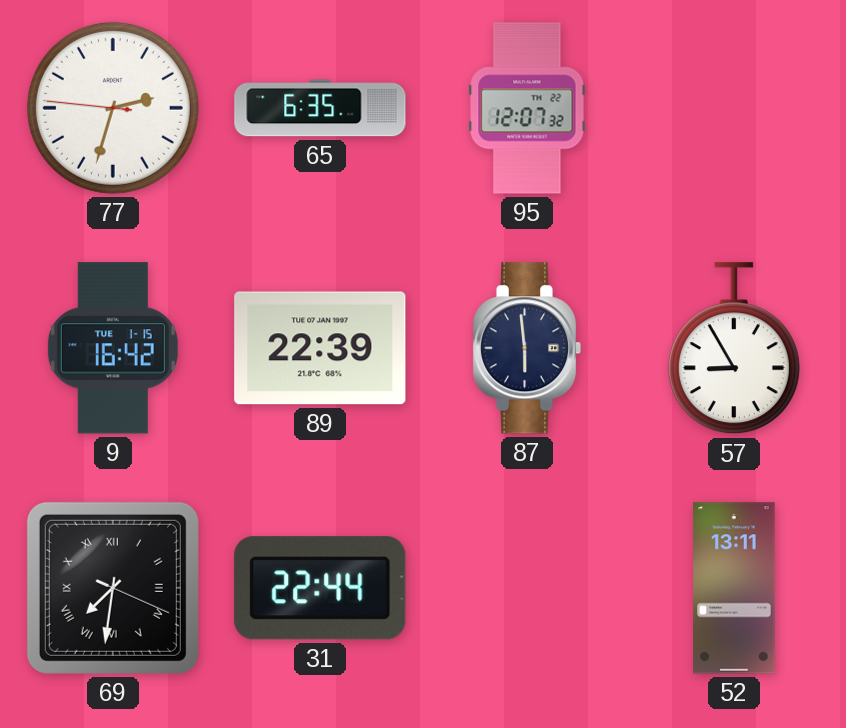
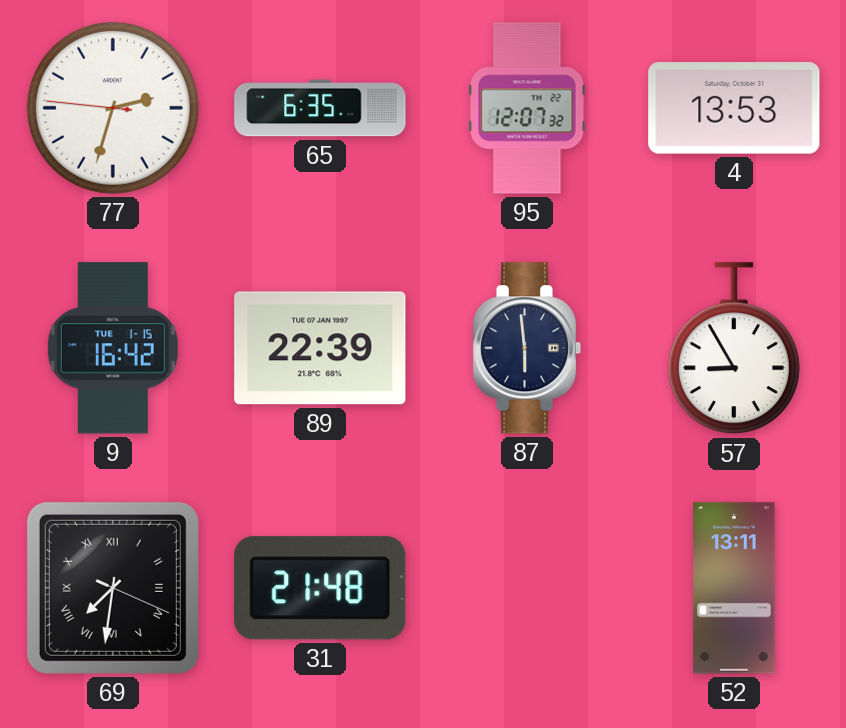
4: none -> 13:53 (734, 108)
31: 22:44 -> 21:48 (320, 588)
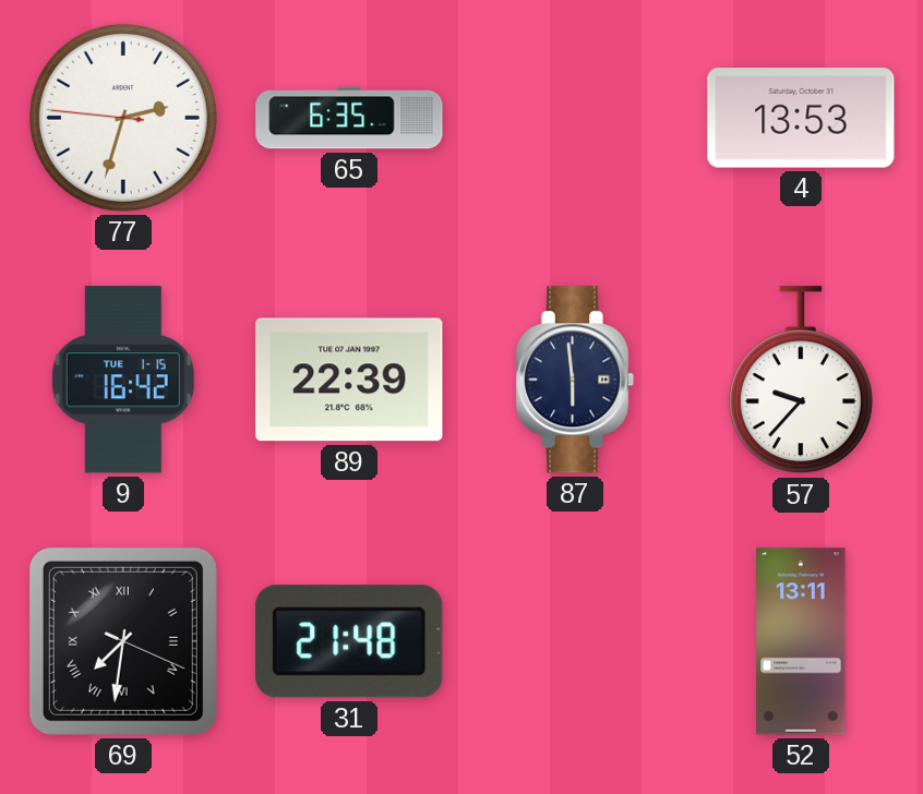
95: 12:07 -> none (527, 108)
57: 8:55 -> 9:37 (801, 381)
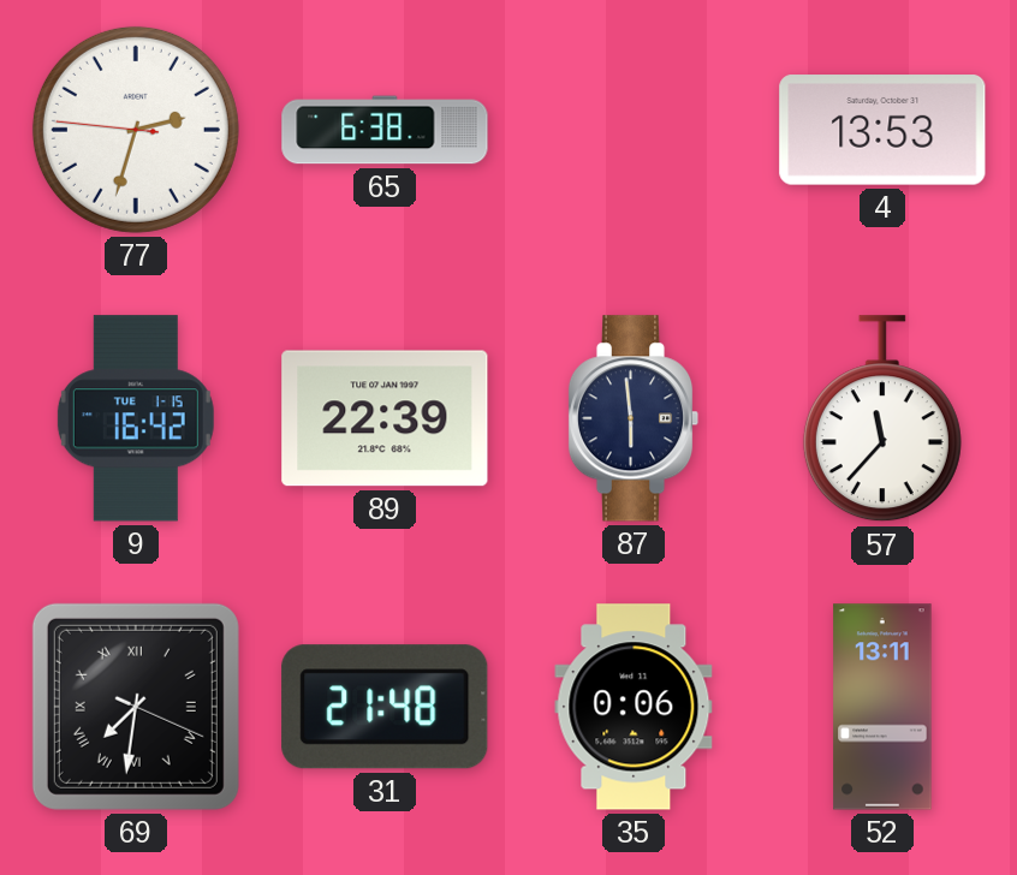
65: 6:35 -> 6:38 (385, 130)
57: 9:37 -> 11:37 (882, 419)
35: none -> 0:06 (634, 707)
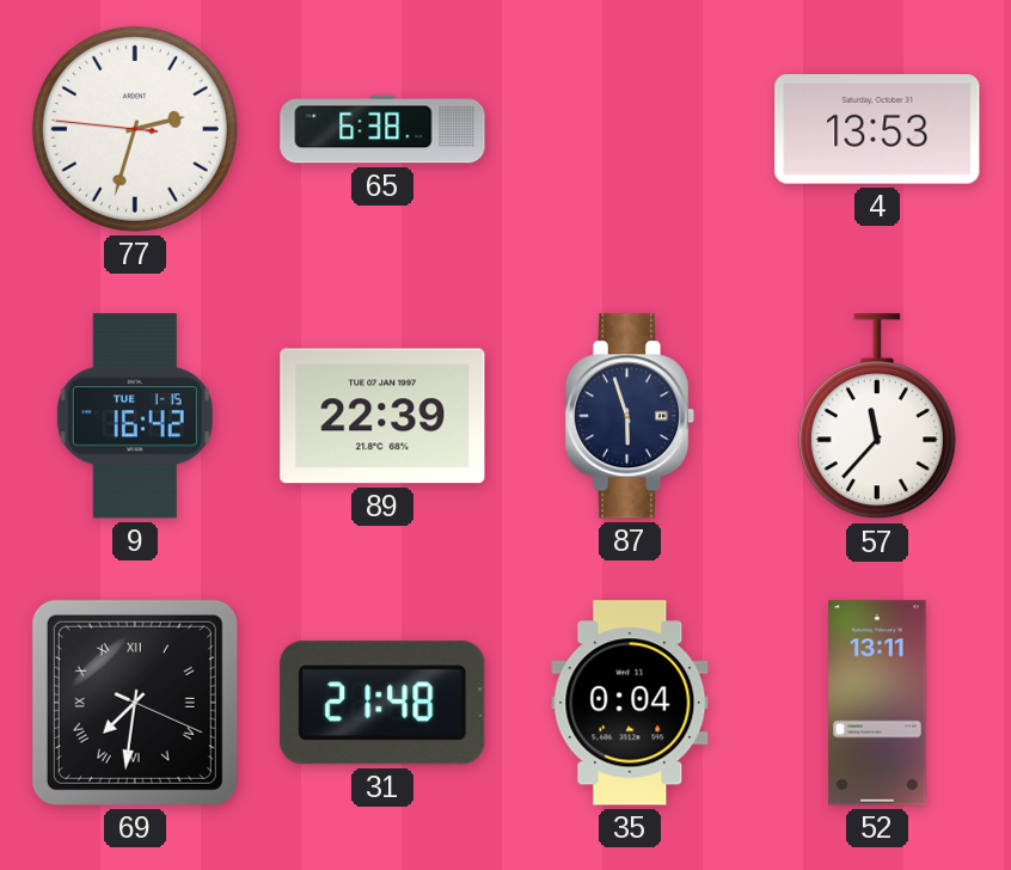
87: 5:59 -> 5:57 (630, 416)
35: 0:06 -> 0:04 (630, 703)
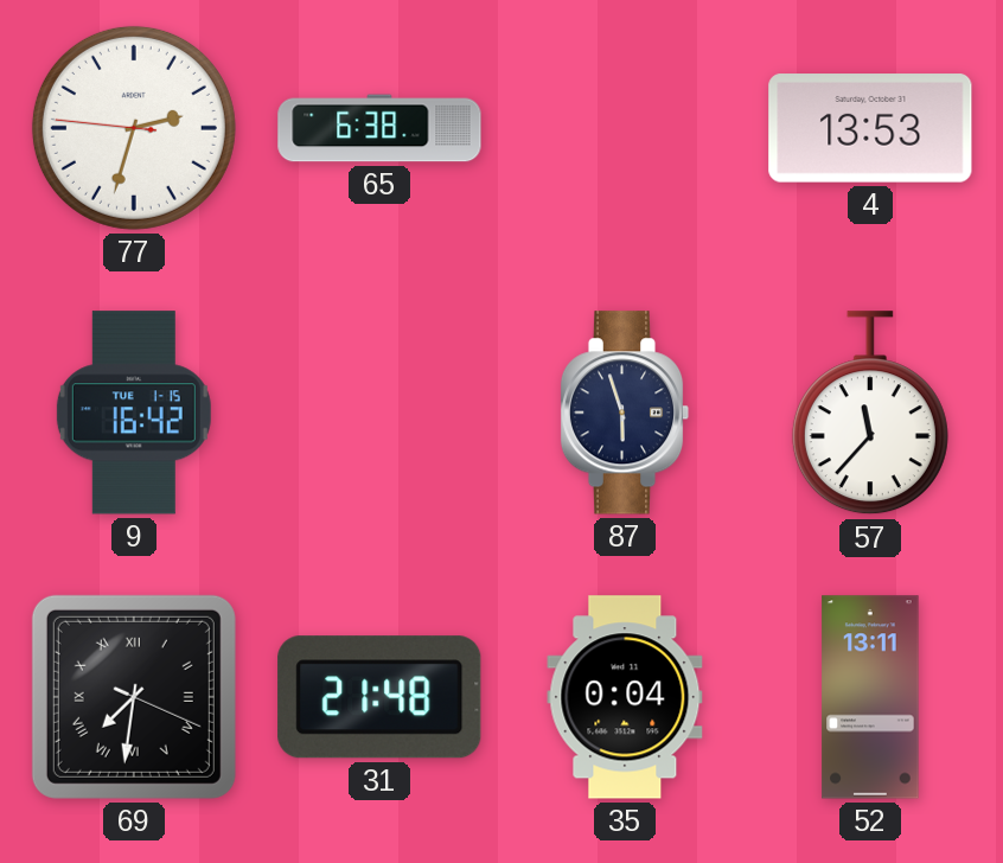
89: 22:39 -> none (382, 416)
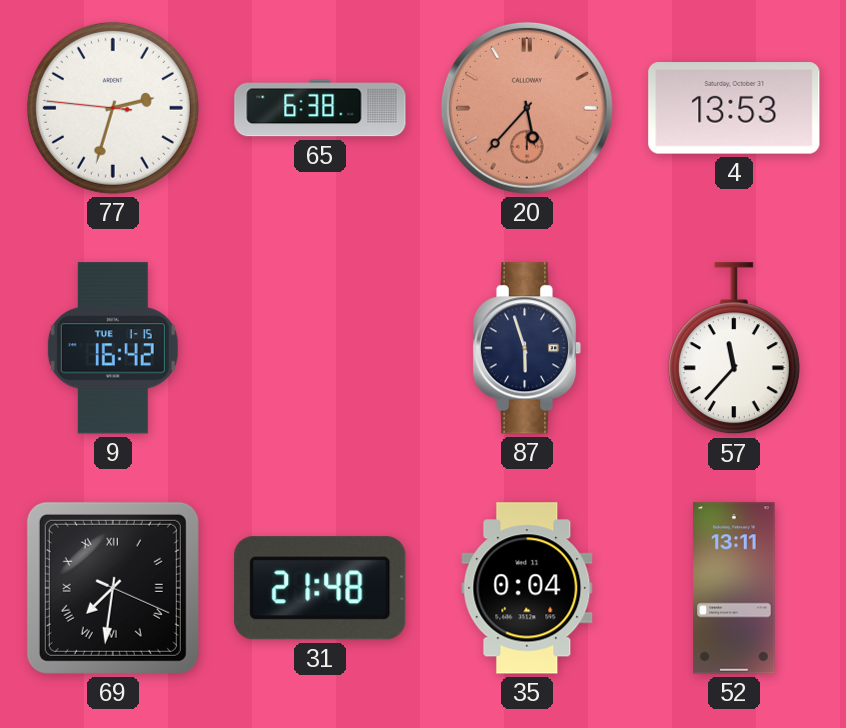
20: none -> 5:37 (527, 108)
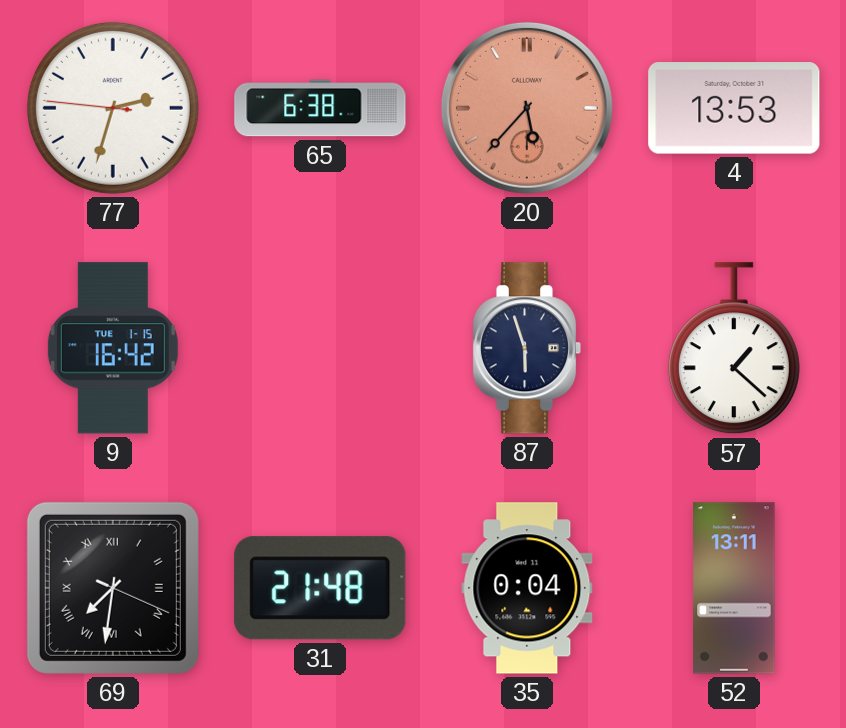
57: 11:37 -> 1:22 (734, 349)
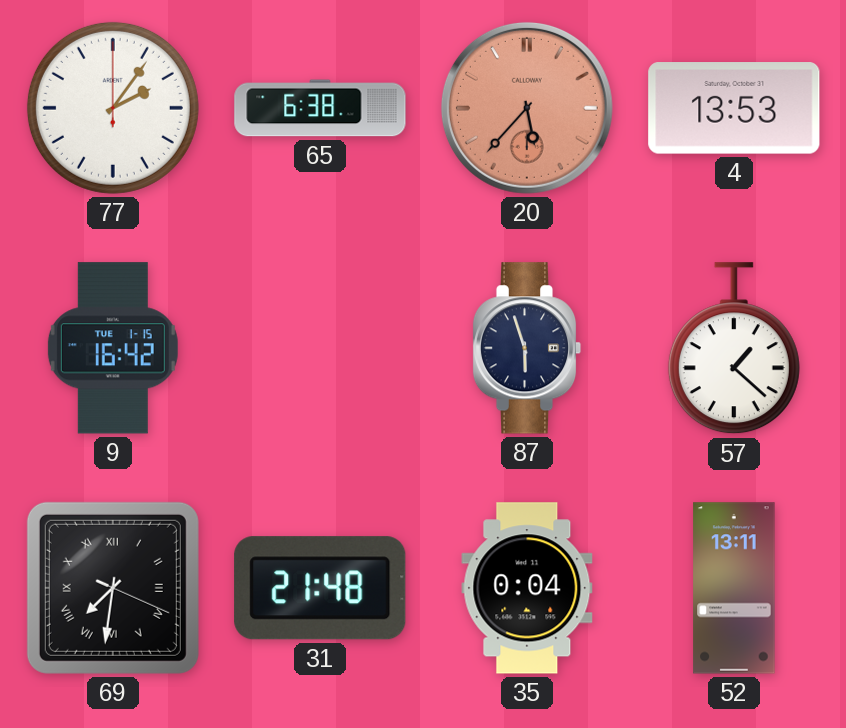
77: 2:32 -> 2:06 (113, 108)
